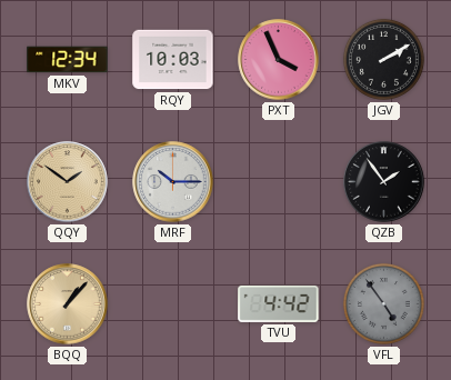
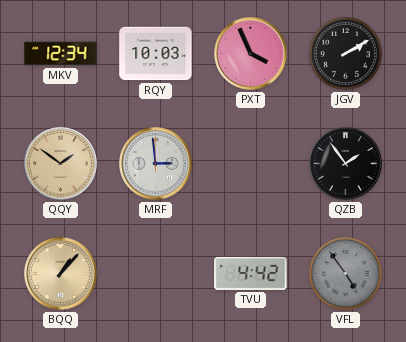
MRF: 10:15 -> 2:59 (156, 164)
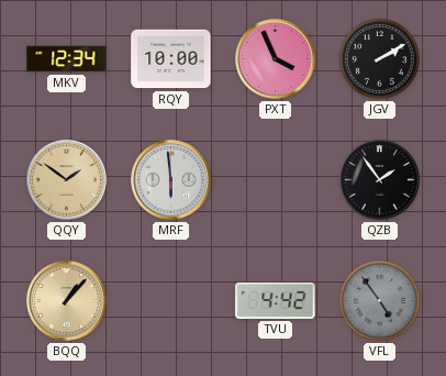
RQY: 10:03 -> 10:00 (171, 59)
MRF: 2:59 -> 5:59 (171, 180)
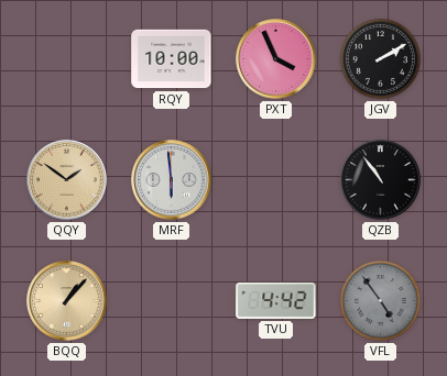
MKV: 12:34 -> none (67, 59)
QZB: 1:54 -> 10:54 (381, 180)
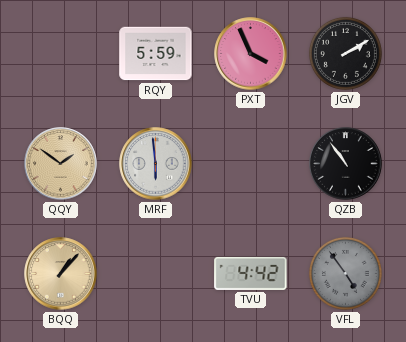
RQY: 10:00 -> 5:59 (156, 54)
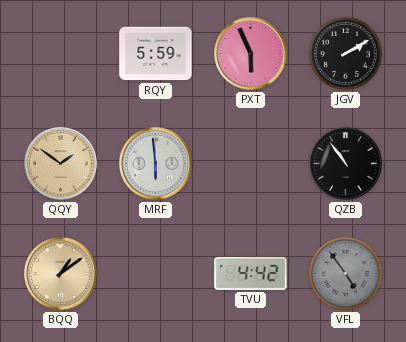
PXT: 3:56 -> 5:56 (251, 54)
BQQ: 1:07 -> 1:09 (61, 274)
